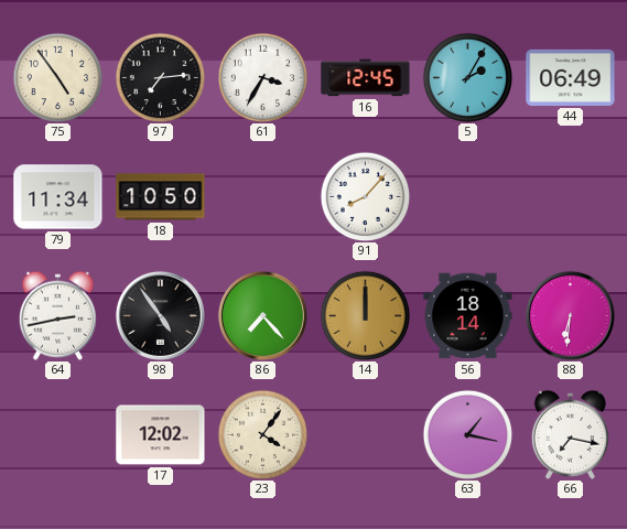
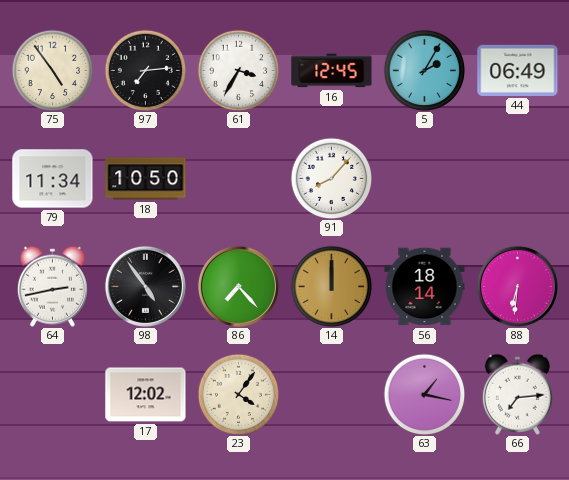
66: 7:17 -> 7:14 (517, 394)
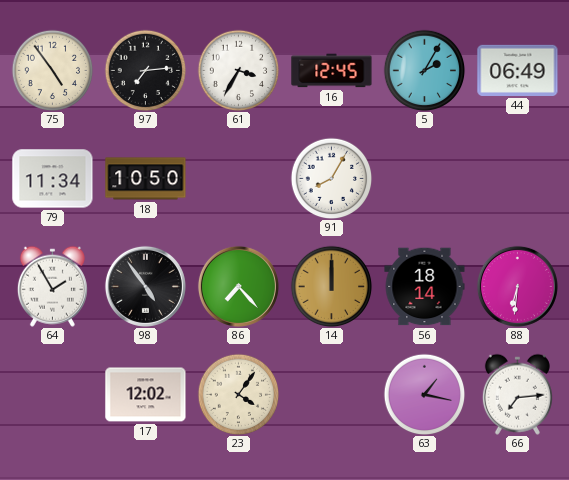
91: 8:07 -> 8:05 (331, 178)
64: 2:43 -> 1:55 (52, 286)
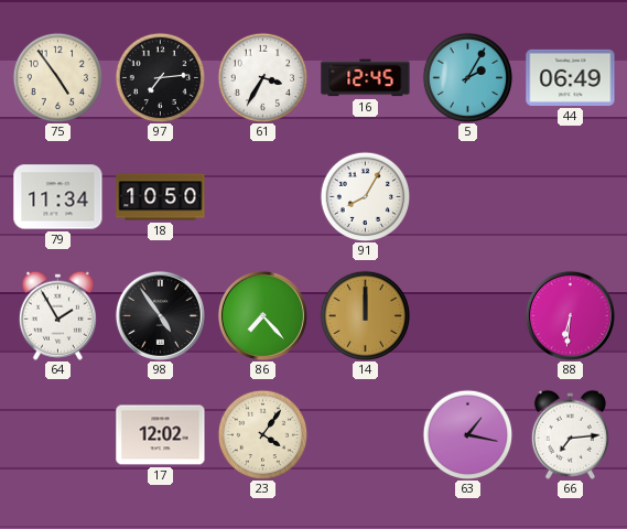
56: 18:14 -> none (425, 287)
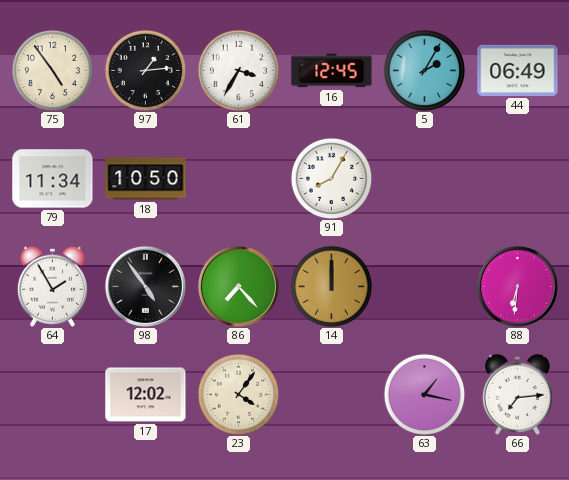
97: 7:14 -> 1:14 (145, 70)
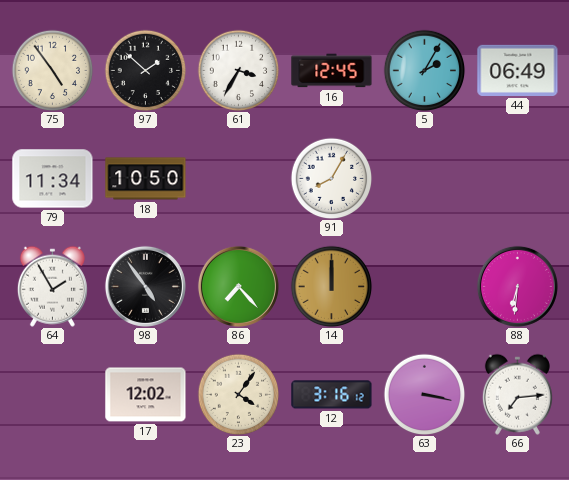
97: 1:14 -> 1:52 (145, 70)
12: none -> 3:16 (332, 395)
63: 1:17 -> 3:17 (424, 394)
